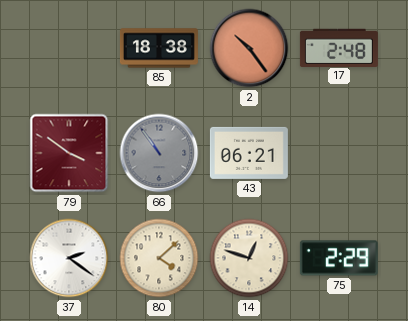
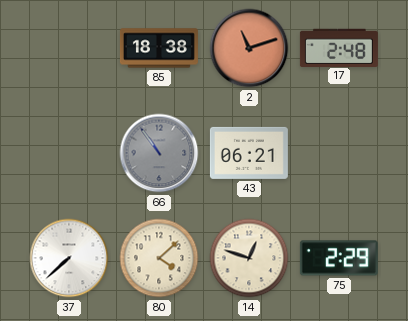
2: 10:24 -> 11:12 (249, 48)
79: 3:51 -> none (69, 153)
37: 2:21 -> 7:38 (69, 258)
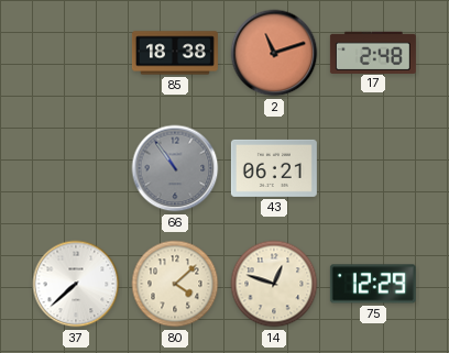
75: 2:29 -> 12:29 (373, 284)
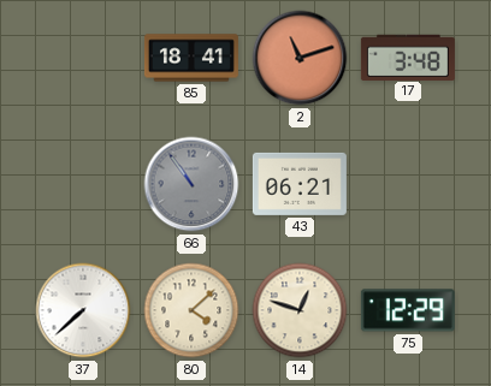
85: 18:38 -> 18:41 (191, 58)
17: 2:48 -> 3:48 (408, 57)
